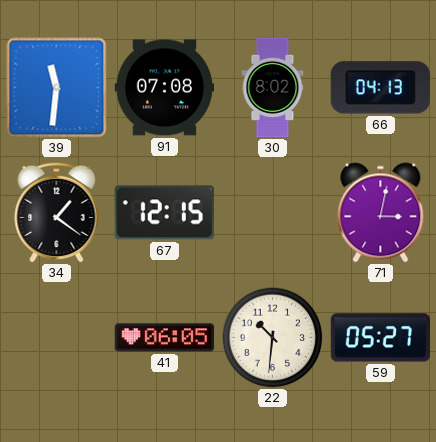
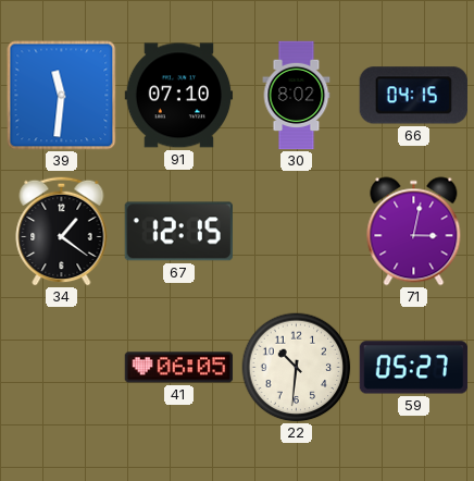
91: 07:08 -> 07:10 (179, 96)
66: 04:13 -> 04:15 (413, 96)
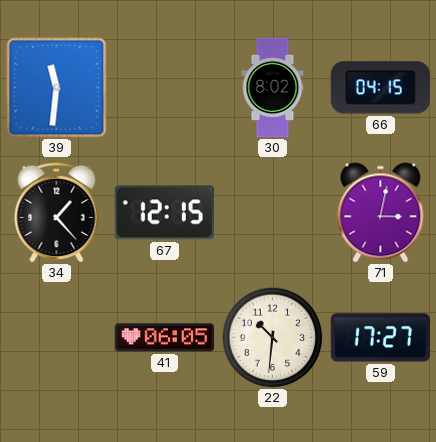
91: 07:10 -> none (179, 96)
34: 1:21 -> 1:23 (57, 212)
59: 05:27 -> 17:27 (381, 338)
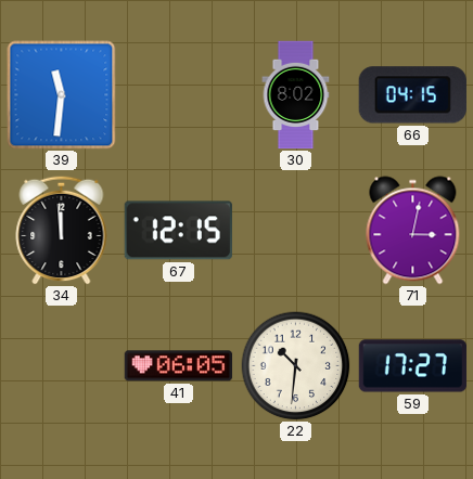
34: 1:23 -> 11:59 (62, 230)
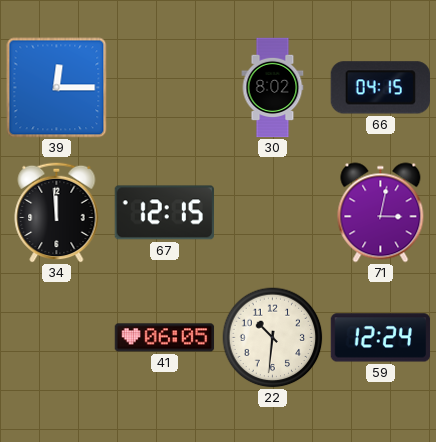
39: 11:31 -> 12:15 (57, 88)
59: 17:27 -> 12:24 (381, 338)
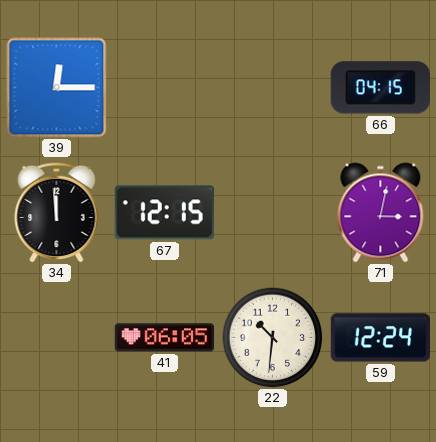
30: 8:02 -> none (273, 88)
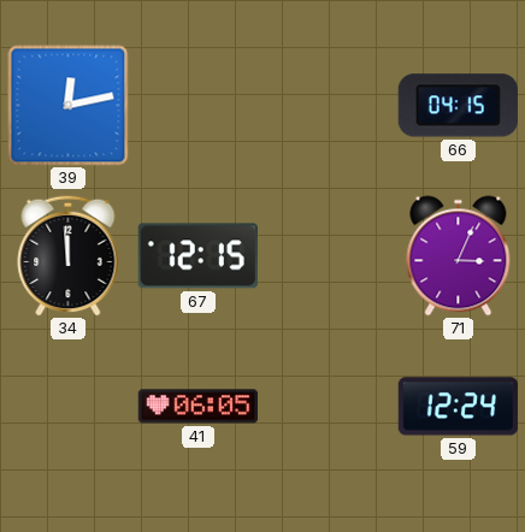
39: 12:15 -> 12:13 (69, 106)
71: 3:02 -> 3:04 (459, 256)
22: 10:31 -> none (273, 338)
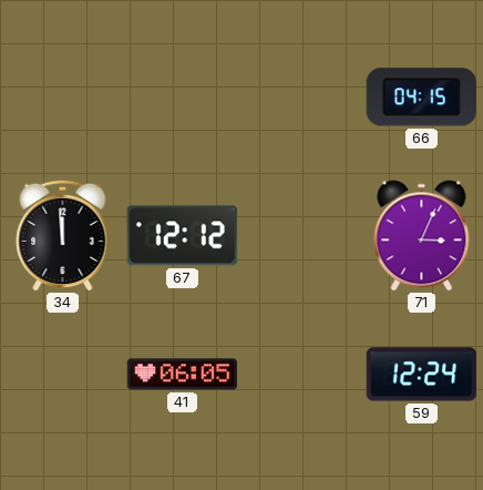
39: 12:13 -> none (69, 106)
67: 12:15 -> 12:12 (182, 236)
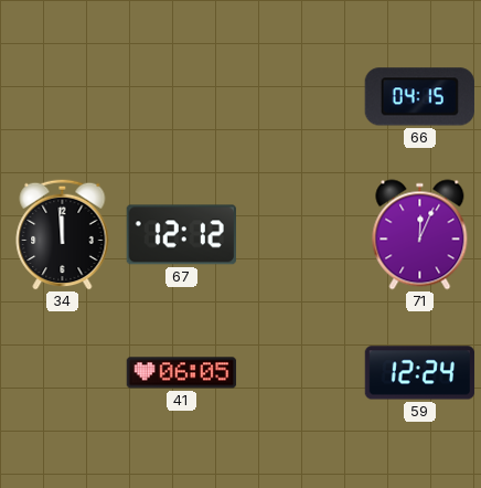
71: 3:04 -> 12:04 (420, 235)
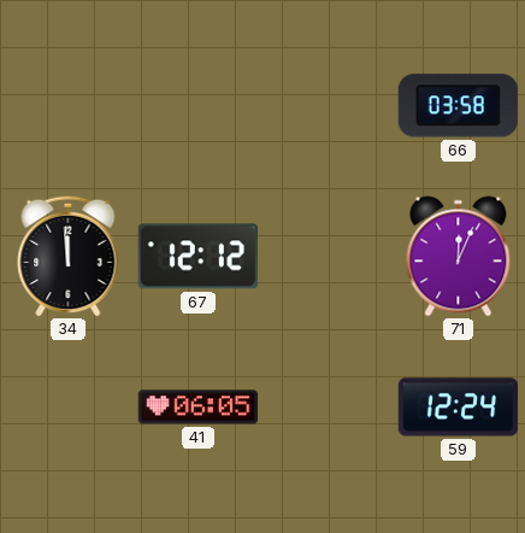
66: 04:15 -> 03:58 (458, 106)
